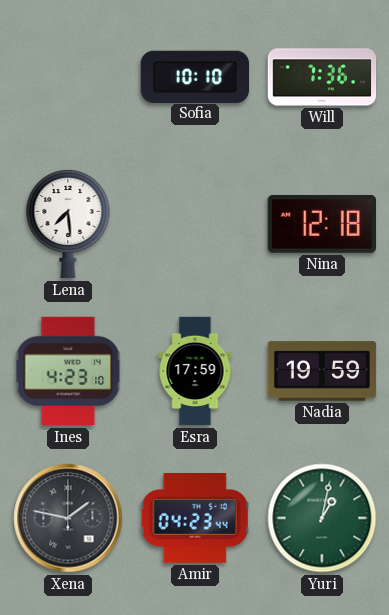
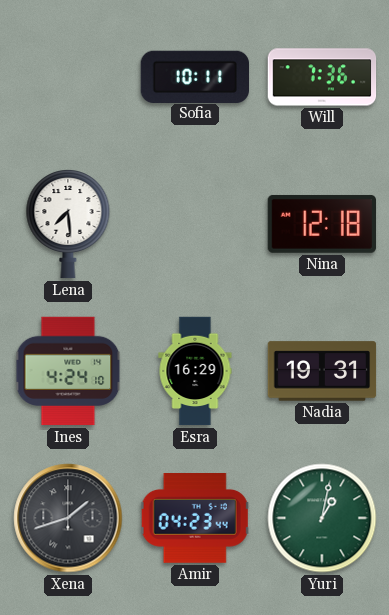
Sofia: 10:10 -> 10:11 (194, 76)
Ines: 4:23 -> 4:24 (68, 371)
Esra: 17:59 -> 16:29 (195, 371)
Nadia: 19:59 -> 19:31 (322, 371)
Xena: 1:47 -> 1:42 (68, 518)
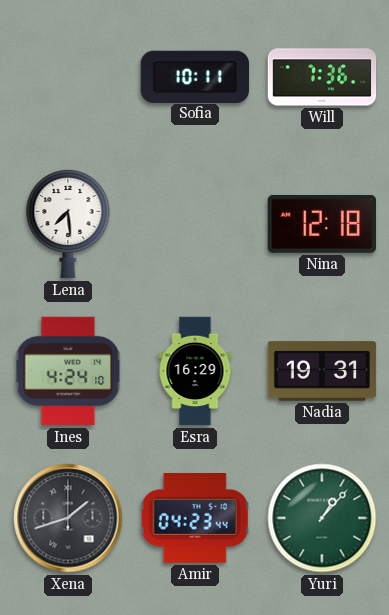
Yuri: 1:02 -> 1:07 (322, 518)
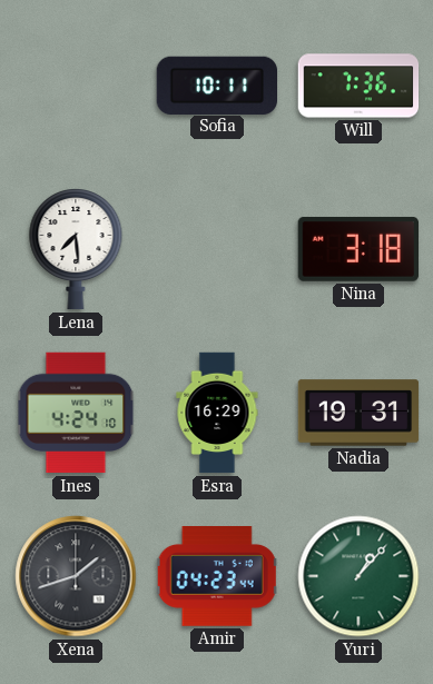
Nina: 12:18 -> 3:18 (357, 249)
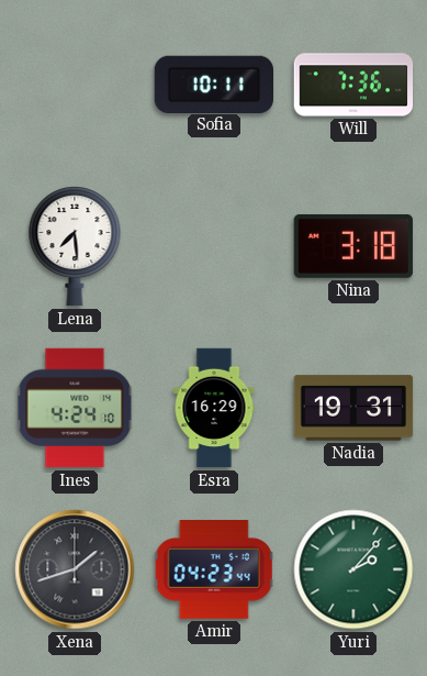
Yuri: 1:07 -> 2:07 (353, 569)
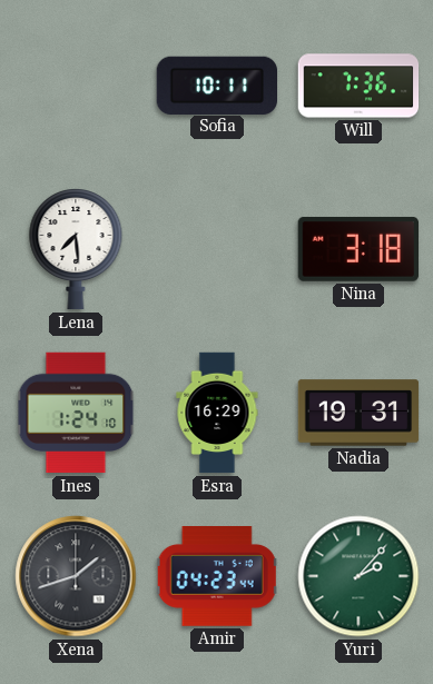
Ines: 4:24 -> 1:24 (76, 413)
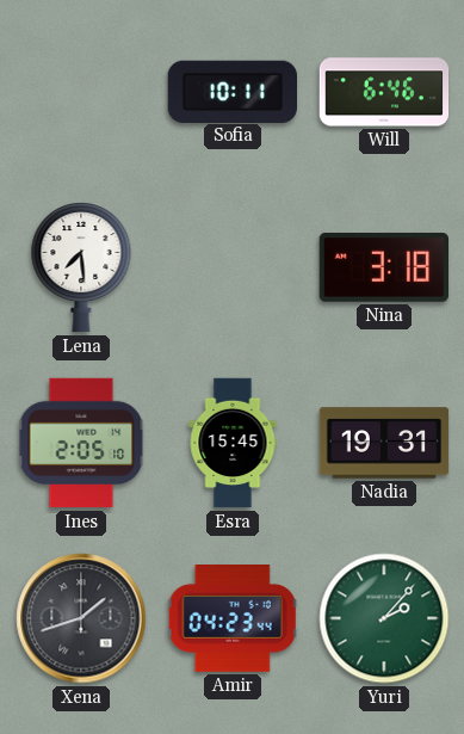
Will: 7:36 -> 6:46 (384, 92)
Ines: 1:24 -> 2:05 (81, 443)
Esra: 16:29 -> 15:45 (233, 443)
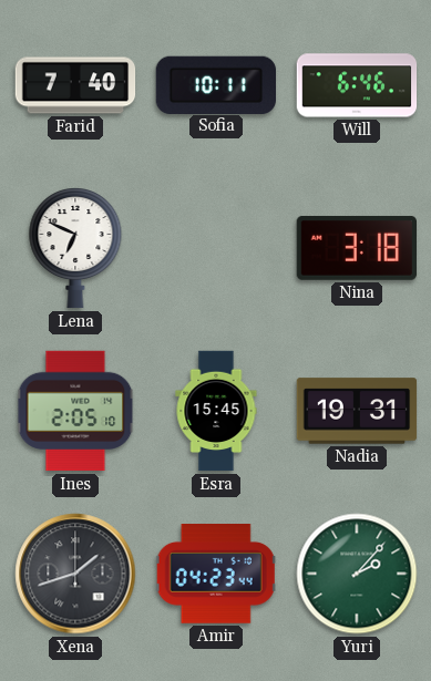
Farid: none -> 7:40 (75, 85)
Lena: 7:29 -> 6:49 (75, 249)
